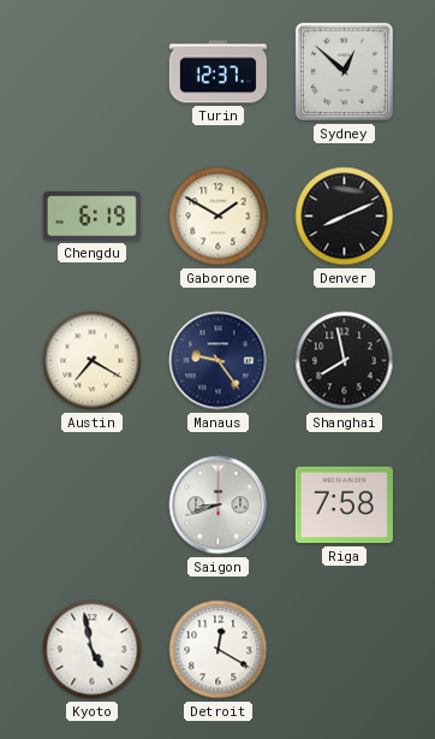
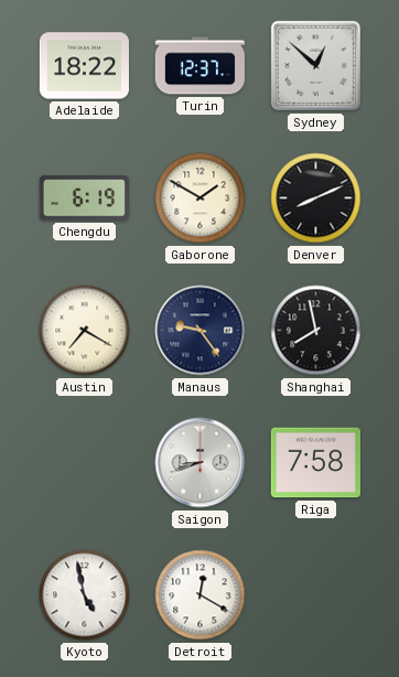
Adelaide: none -> 18:22 (84, 66)
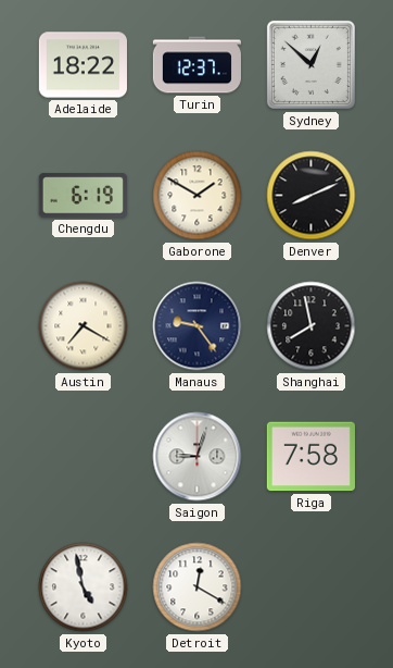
Saigon: 8:42 -> 9:03 (198, 457)
